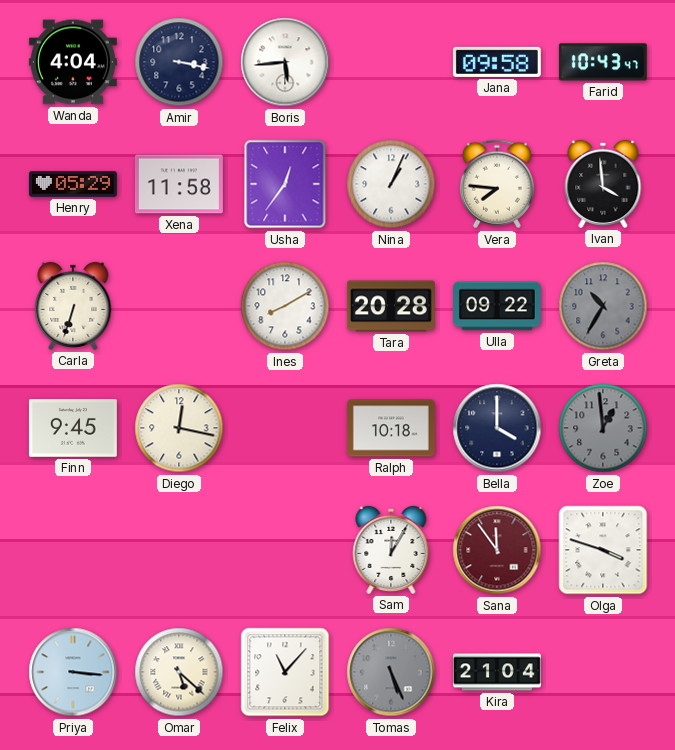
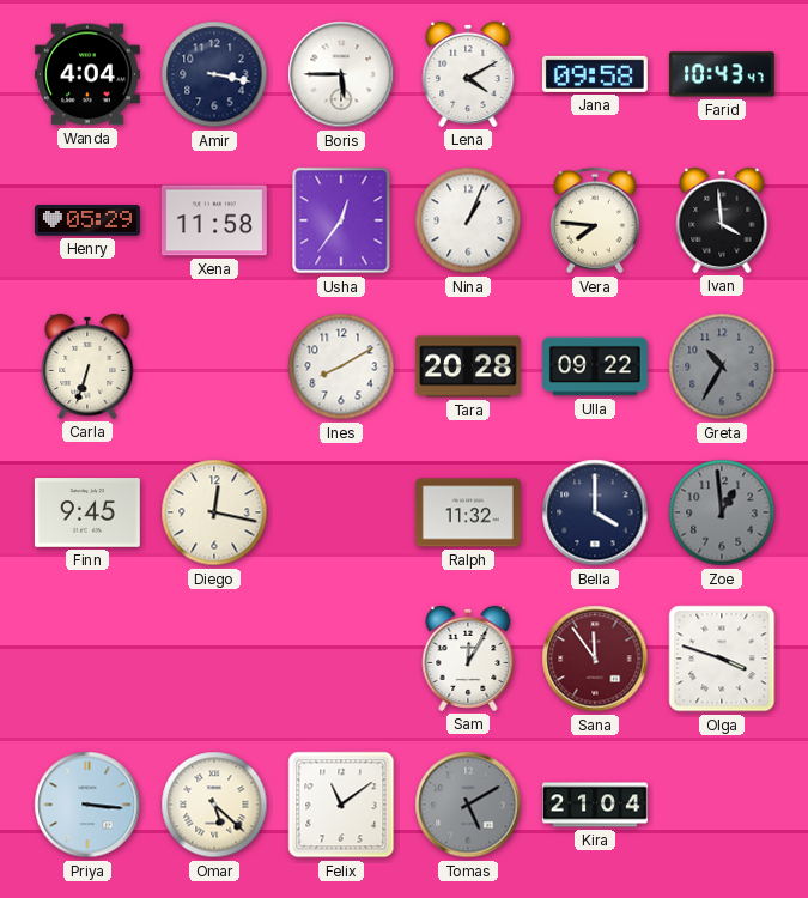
Boris: 5:44 -> 5:45 (341, 74)
Lena: none -> 4:10 (468, 74)
Ralph: 10:18 -> 11:32 (468, 512)
Felix: 11:07 -> 11:09 (341, 805)
Tomas: 5:26 -> 5:10 (468, 805)
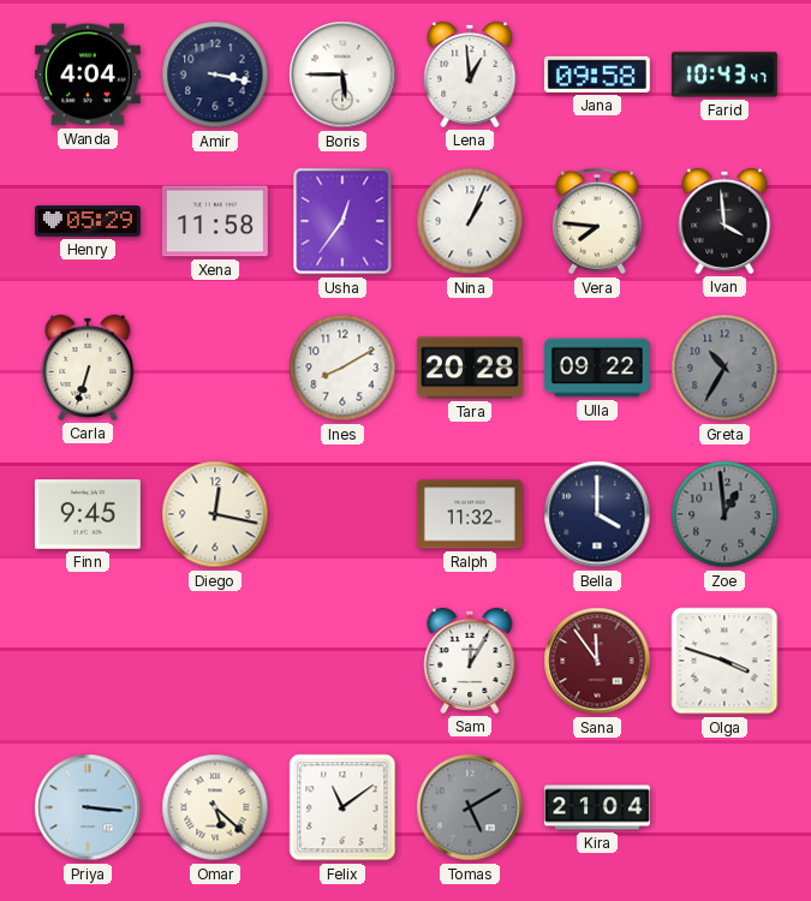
Lena: 4:10 -> 12:59 (470, 74)
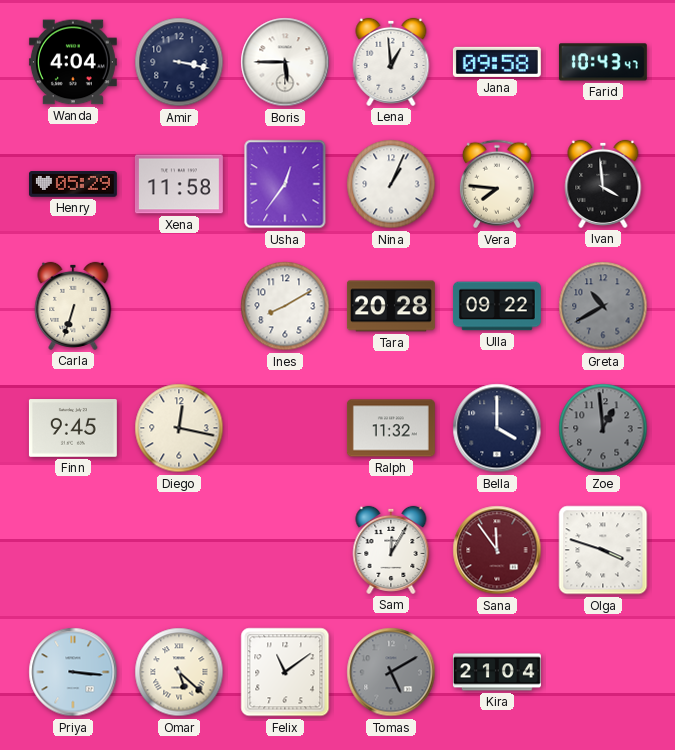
Greta: 10:35 -> 10:40 (603, 306)
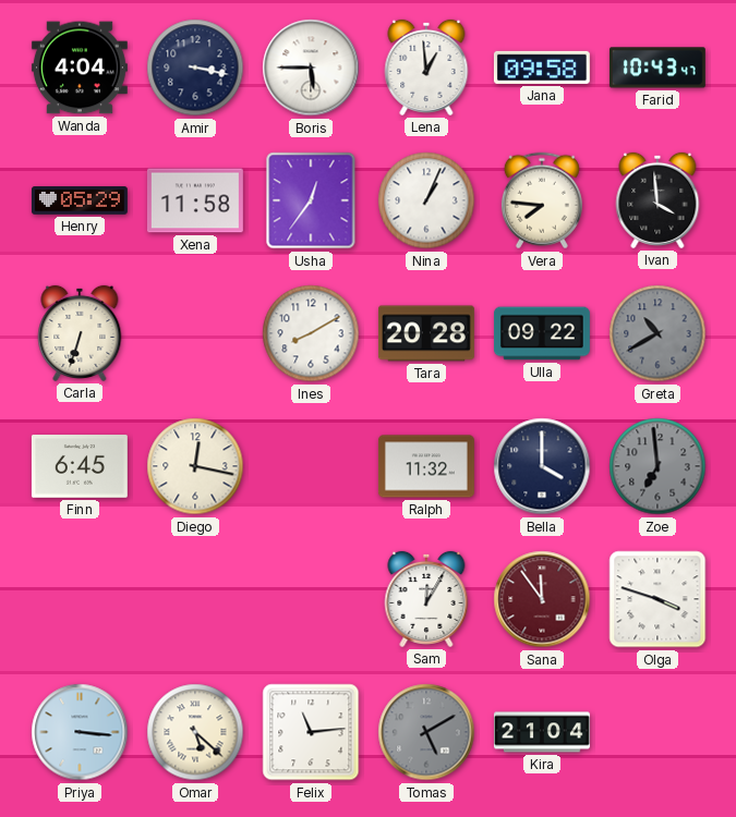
Finn: 9:45 -> 6:45 (80, 466)
Zoe: 12:59 -> 6:59 (657, 466)
Felix: 11:09 -> 11:14 (311, 732)
